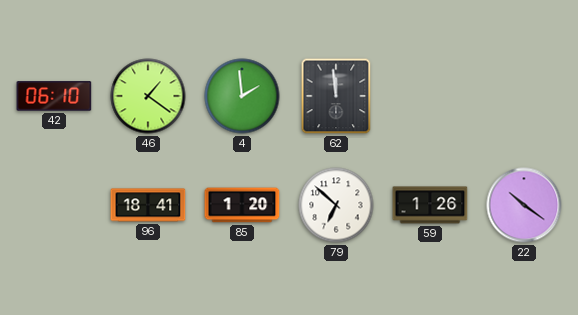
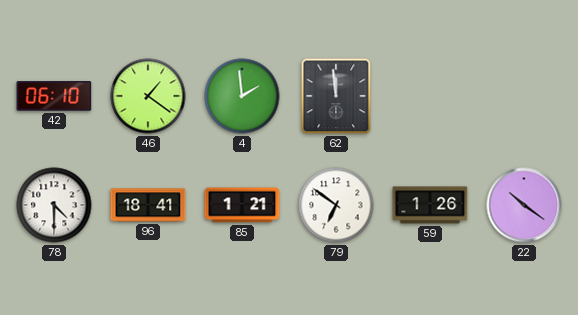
78: none -> 4:30 (54, 205)
85: 1:20 -> 1:21 (242, 205)
79: 6:52 -> 6:51 (336, 205)
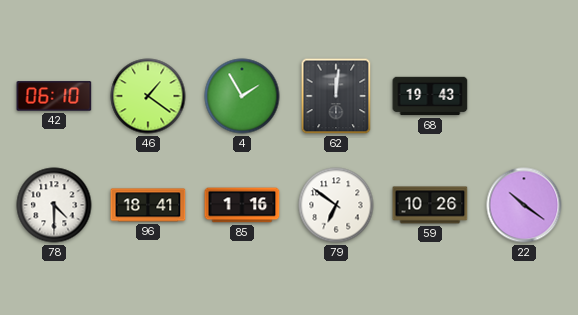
4: 1:59 -> 1:55 (242, 96)
62: 11:59 -> 12:01 (336, 96)
68: none -> 19:43 (430, 96)
85: 1:21 -> 1:16 (242, 205)
59: 1:26 -> 10:26 (430, 205)
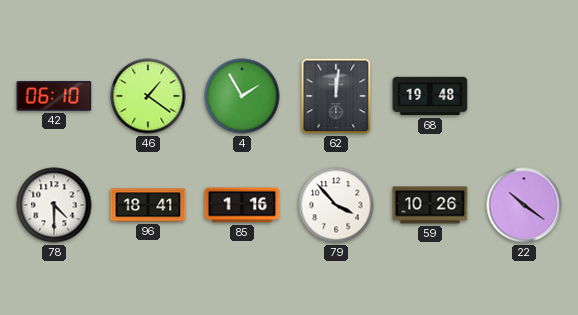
68: 19:43 -> 19:48 (430, 96)
79: 6:51 -> 3:53 (336, 205)
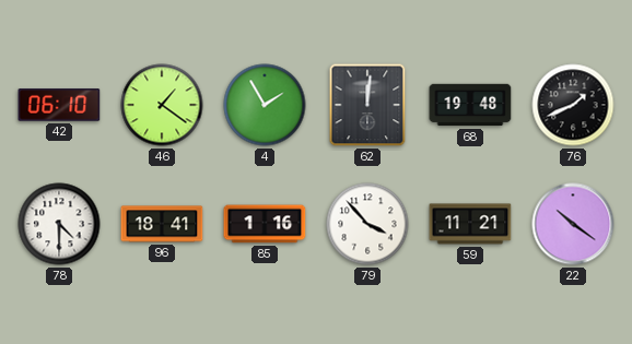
76: none -> 1:41 (573, 105)
59: 10:26 -> 11:21 (470, 224)
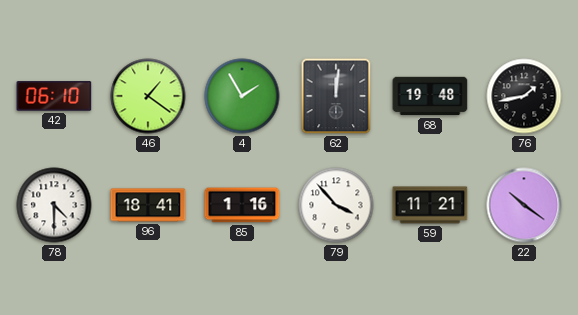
76: 1:41 -> 1:43 (524, 96)
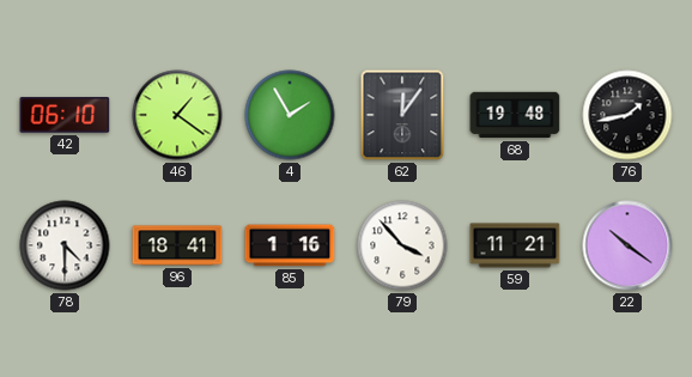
62: 12:01 -> 12:06 (402, 115)
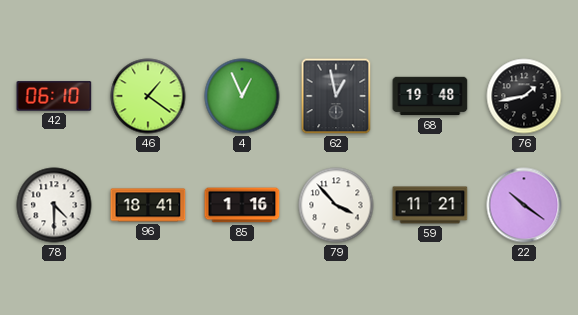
4: 1:55 -> 12:56 (242, 96)
62: 12:06 -> 12:58 (336, 96)
